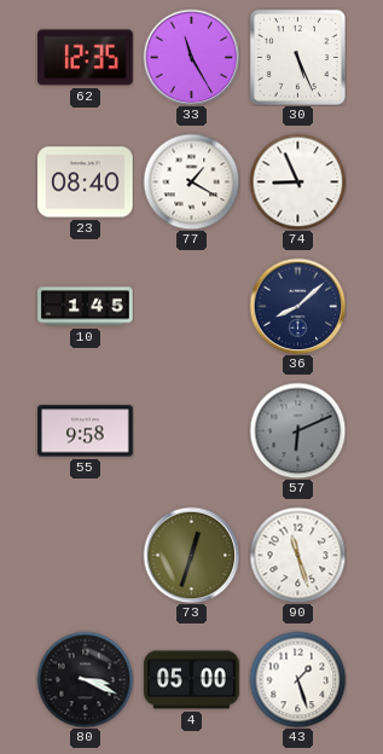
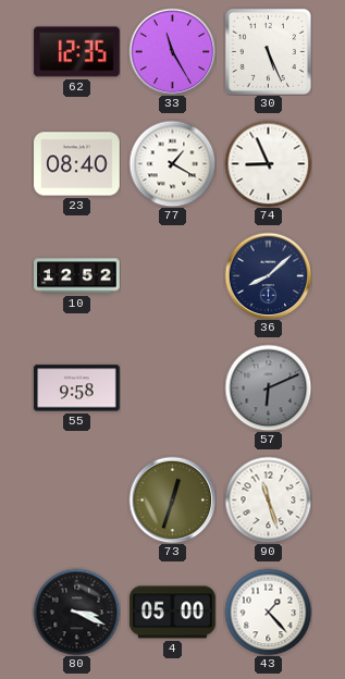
10: 1:45 -> 12:52 (77, 276)
43: 1:27 -> 1:23 (268, 612)
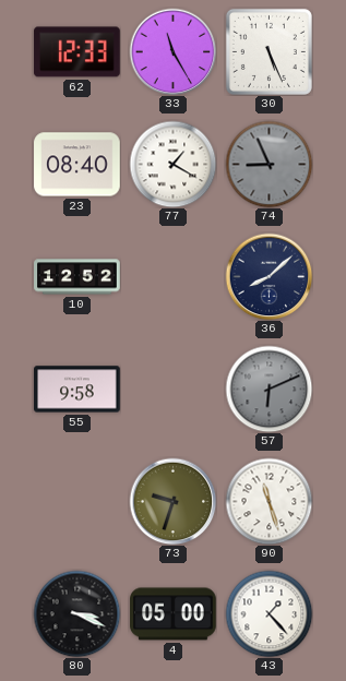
62: 12:35 -> 12:33 (77, 52)
74 dial: white -> grey (269, 164)
73: 12:33 -> 9:33 (172, 501)
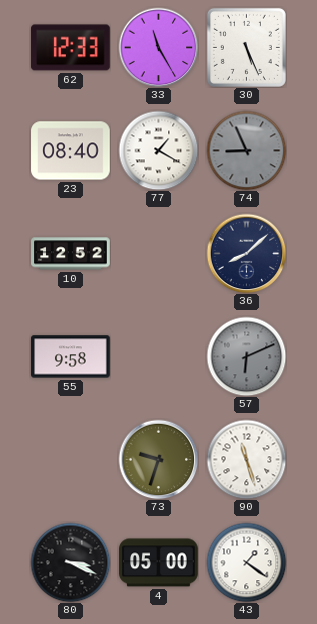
43: 1:23 -> 1:21 (246, 562)
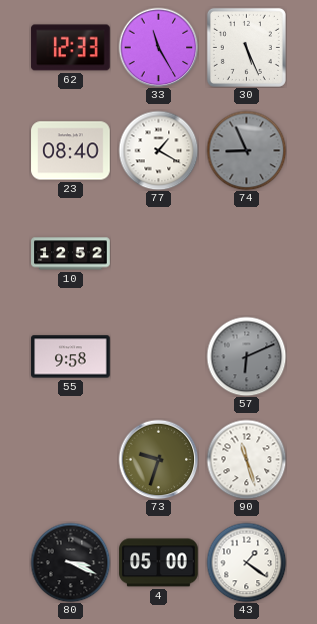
36: 8:08 -> none (246, 253)
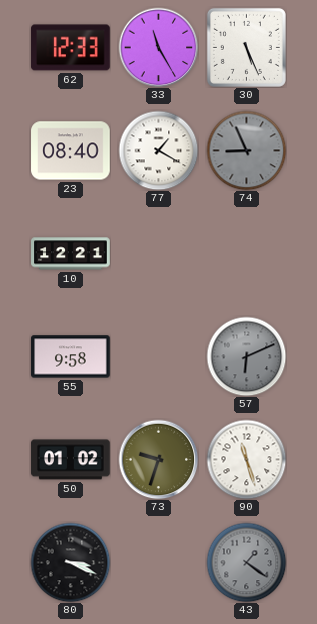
10: 12:52 -> 12:21 (71, 254)
50: none -> 01:02 (71, 460)
4: 05:00 -> none (159, 563)
43 dial: white -> grey (246, 562)
